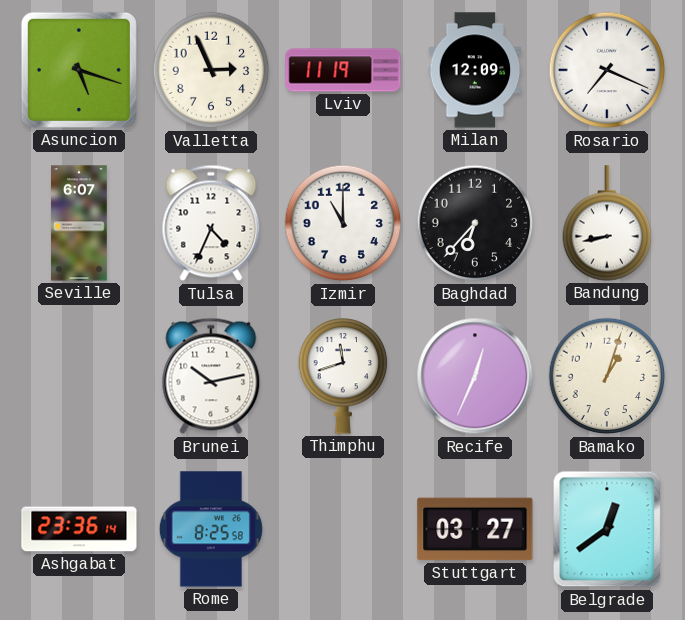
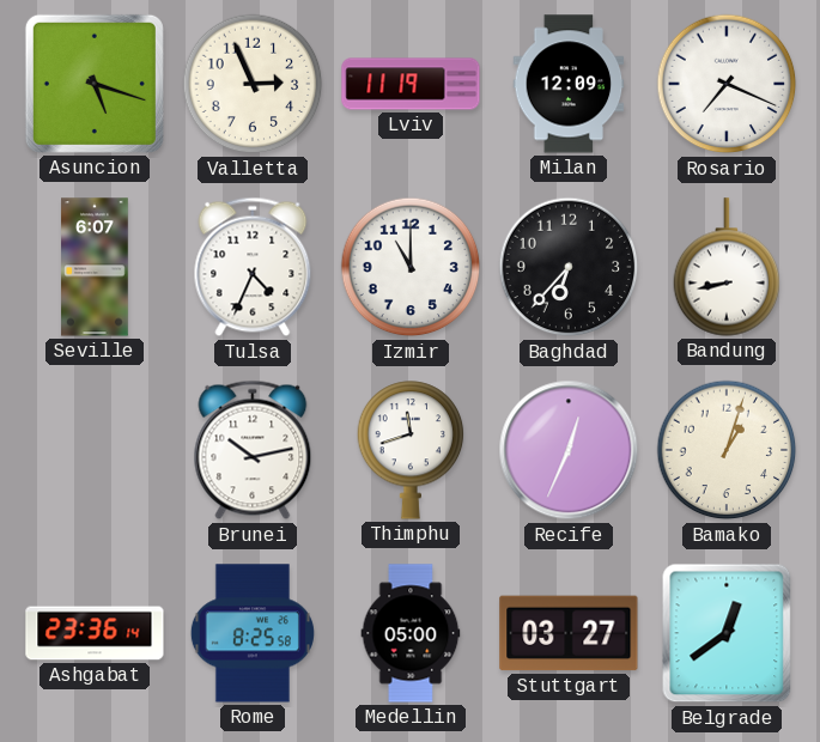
Medellin: none -> 05:00 (411, 633)
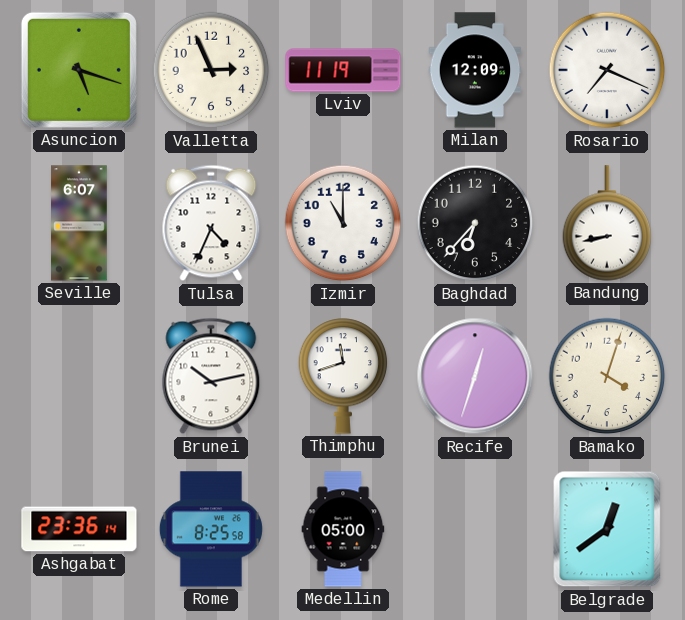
Recife: 12:34 -> 12:33 (475, 376)
Bamako: 1:03 -> 4:03 (607, 376)
Stuttgart: 03:27 -> none (569, 633)
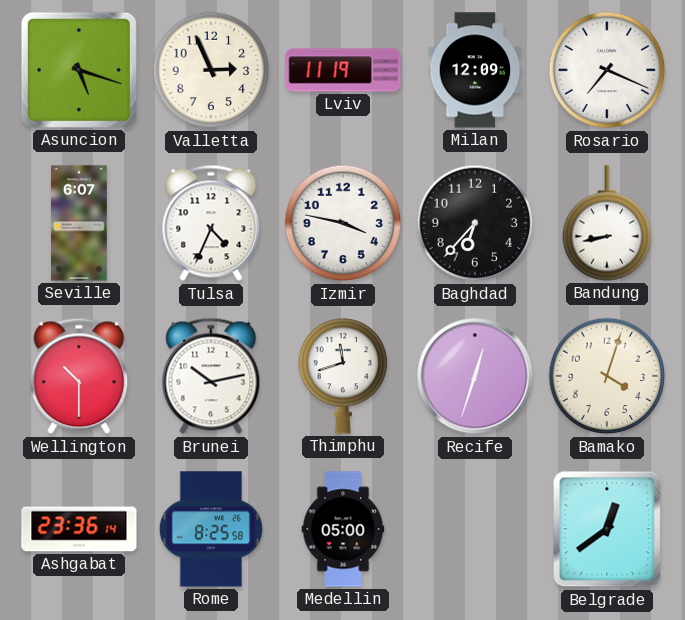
Izmir: 11:00 -> 3:47 (343, 223)
Wellington: none -> 10:30 (79, 376)
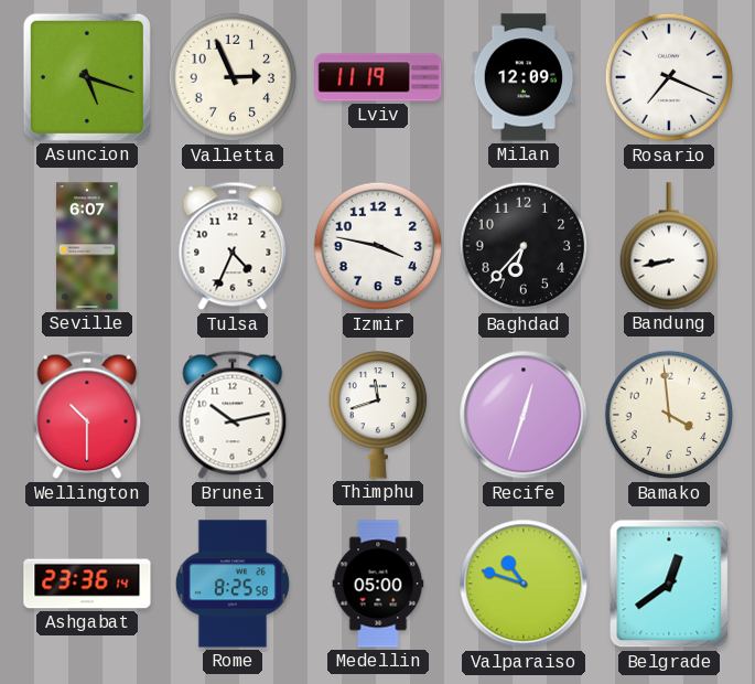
Bamako: 4:03 -> 3:59 (669, 415)
Valparaiso: none -> 10:48 (524, 584)
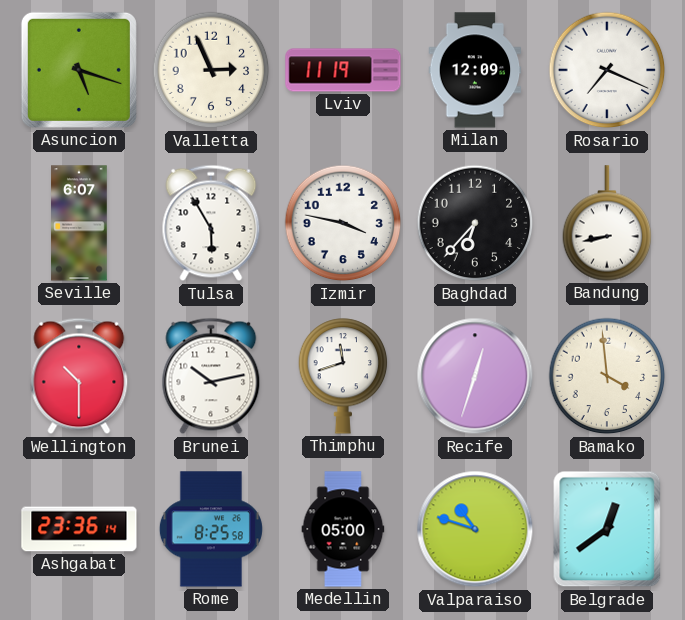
Tulsa: 4:34 -> 5:55 (211, 223)
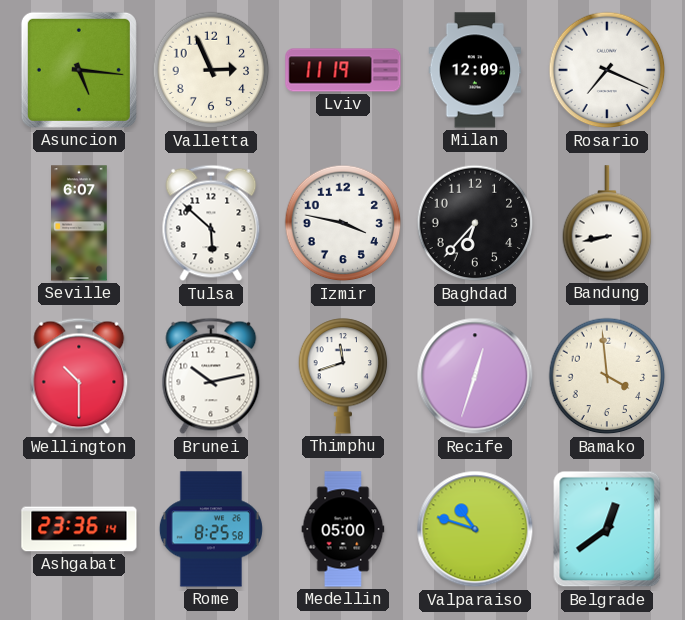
Asuncion: 5:18 -> 5:16 (79, 70)
Tulsa: 5:55 -> 5:52 (211, 223)
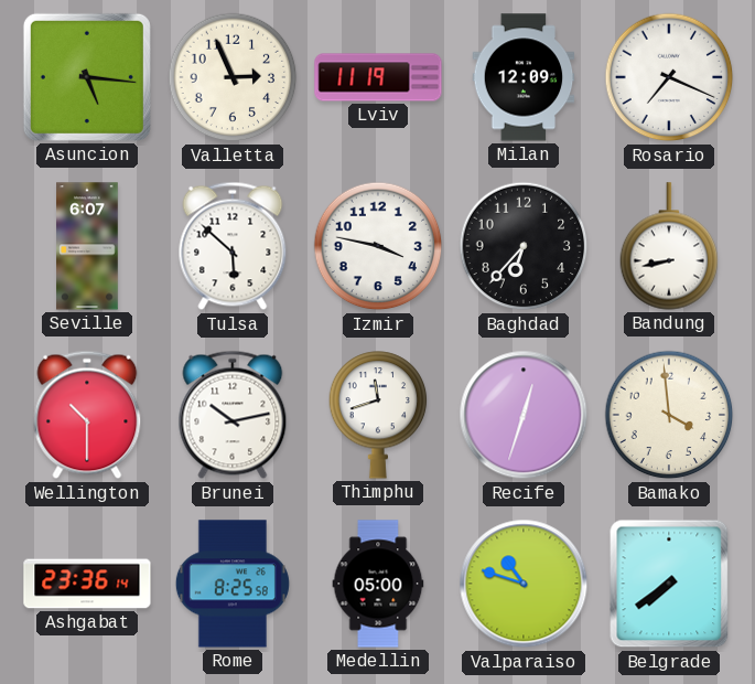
Belgrade: 12:39 -> 7:39 (669, 584)
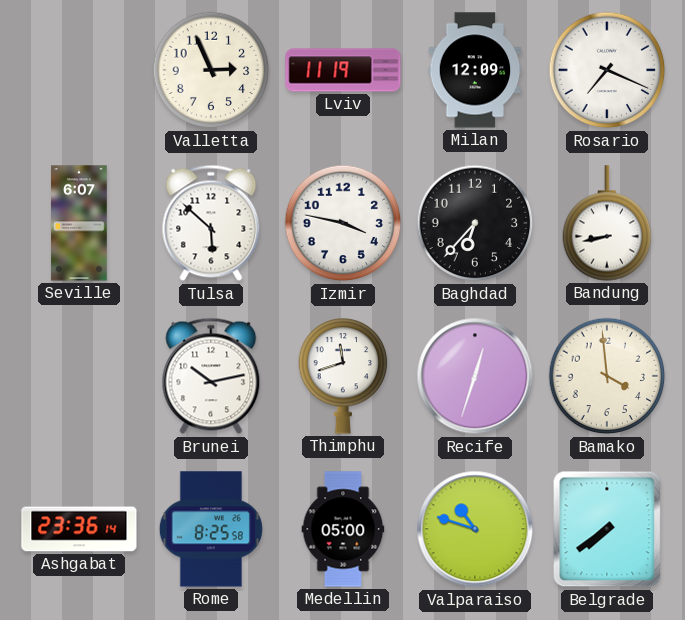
Asuncion: 5:16 -> none (87, 77)
Wellington: 10:30 -> none (87, 415)
